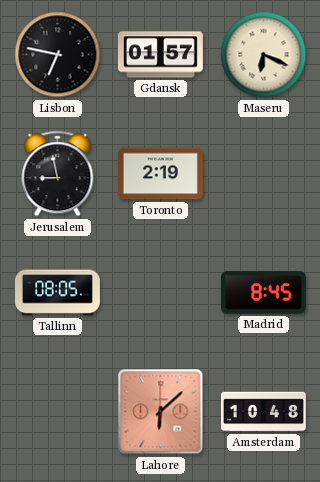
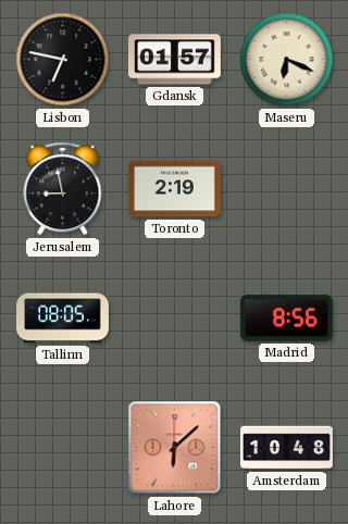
Madrid: 8:45 -> 8:56 (286, 319)
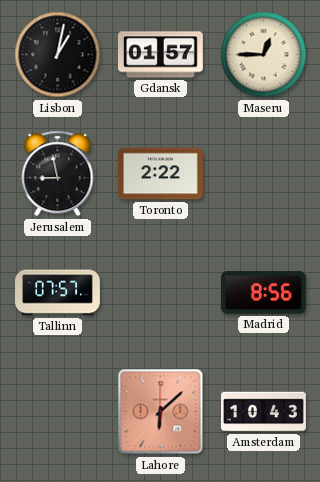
Lisbon: 6:47 -> 1:02 (58, 55)
Maseru: 6:19 -> 12:45 (264, 55)
Toronto: 2:19 -> 2:22 (160, 174)
Tallinn: 08:05 -> 07:57 (58, 293)
Amsterdam: 10:48 -> 10:43 (264, 412)
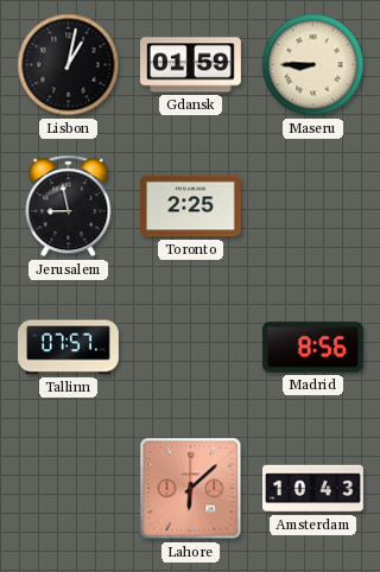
Gdansk: 01:57 -> 01:59 (190, 65)
Maseru: 12:45 -> 8:45 (313, 65)
Toronto: 2:22 -> 2:25 (190, 206)
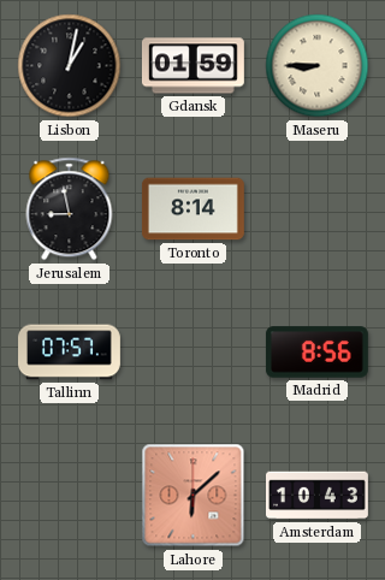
Toronto: 2:25 -> 8:14 (192, 209)
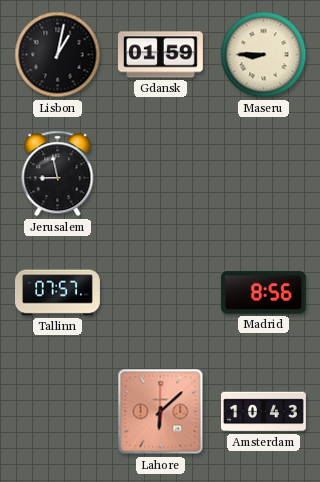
Toronto: 8:14 -> none (192, 209)
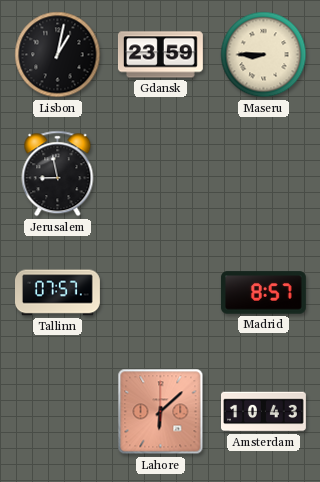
Gdansk: 01:59 -> 23:59 (160, 55)
Madrid: 8:56 -> 8:57 (263, 293)
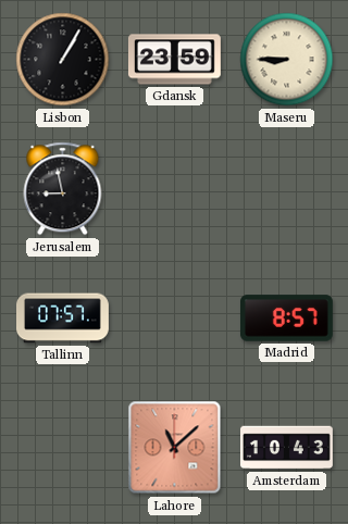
Lisbon: 1:02 -> 1:05 (63, 60)
Lahore: 6:08 -> 11:08 (175, 448)
